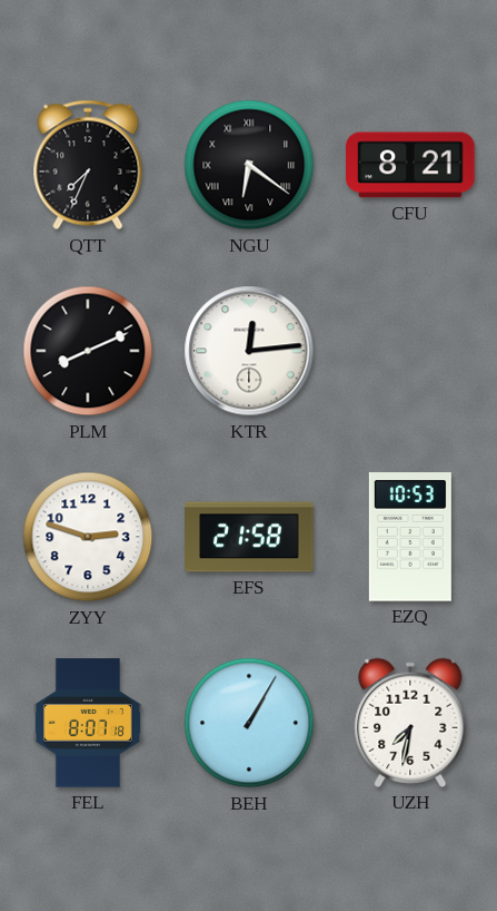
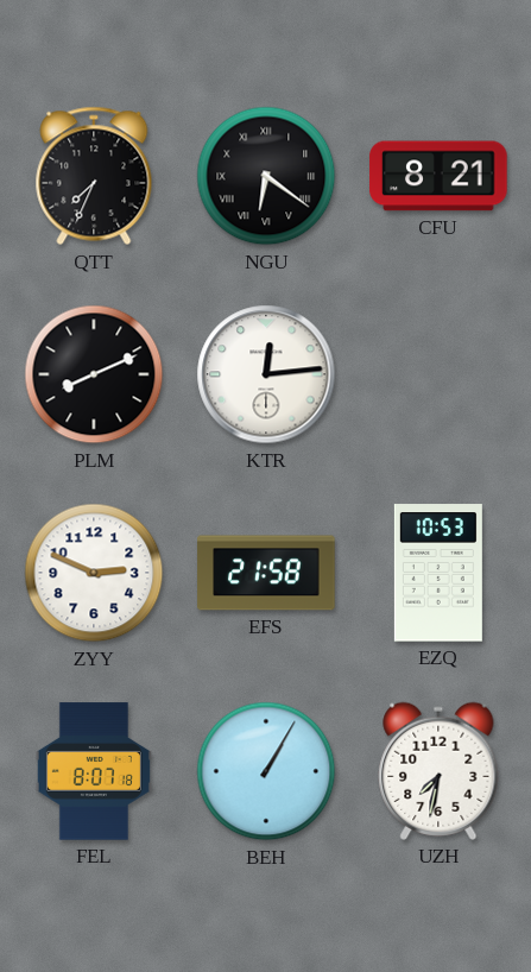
ZYY: 2:48 -> 2:49 (94, 573)
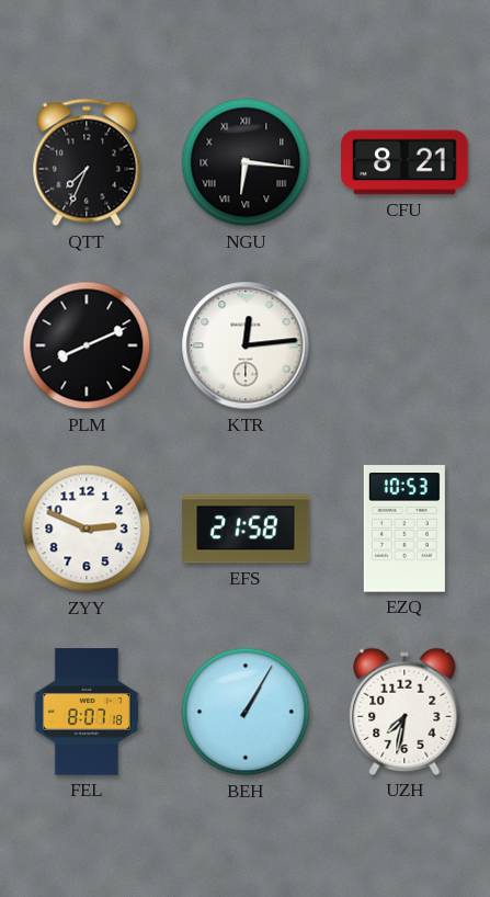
NGU: 6:21 -> 6:16 (246, 162)
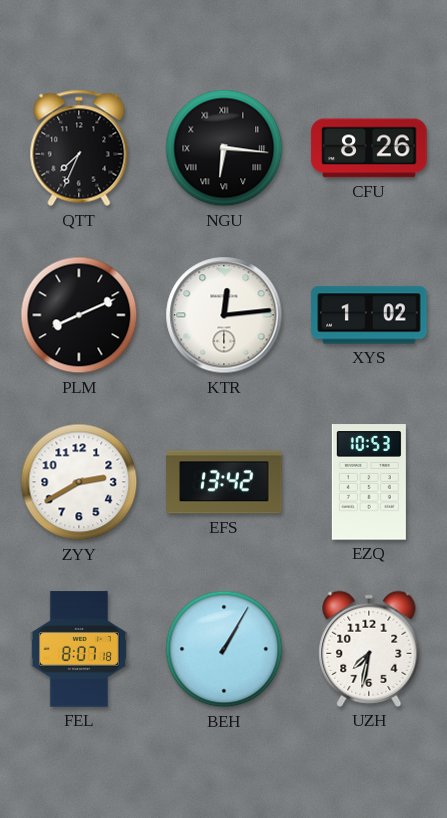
CFU: 8:21 -> 8:26 (369, 148)
XYS: none -> 1:02 (369, 315)
ZYY: 2:49 -> 2:40 (79, 482)
EFS: 21:58 -> 13:42 (224, 482)
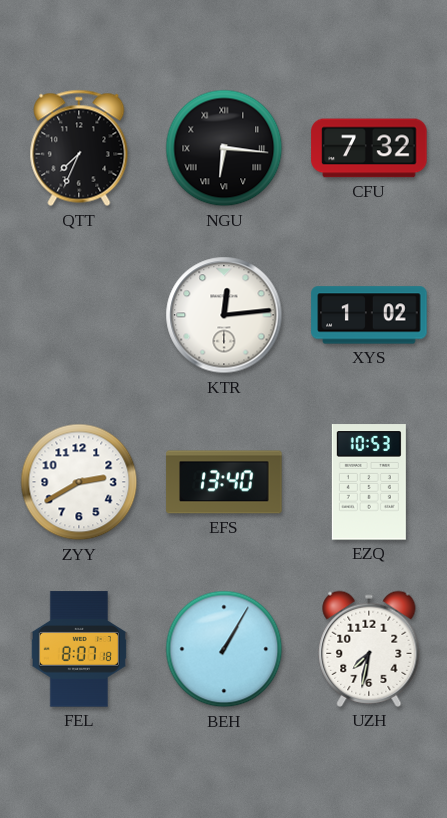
CFU: 8:26 -> 7:32 (369, 148)
PLM: 8:11 -> none (79, 315)
EFS: 13:42 -> 13:40 (224, 482)
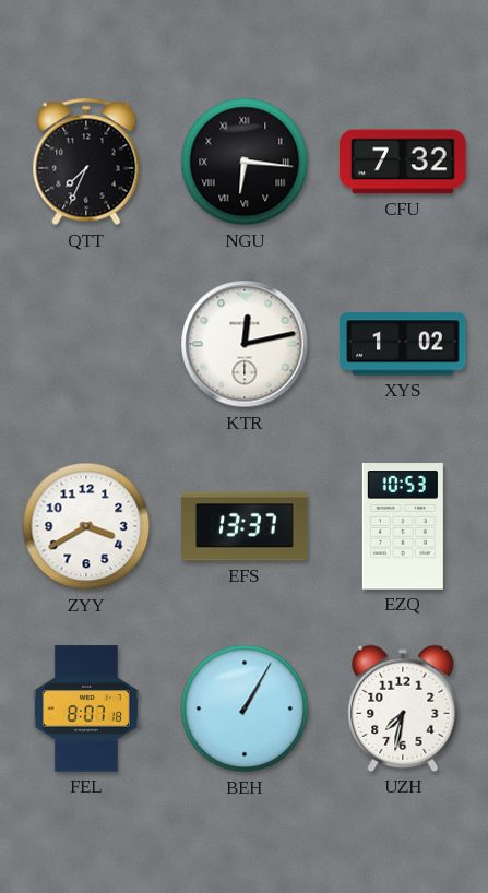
KTR: 12:14 -> 12:13 (245, 344)
ZYY: 2:40 -> 3:40 (86, 526)
EFS: 13:40 -> 13:37 (245, 526)
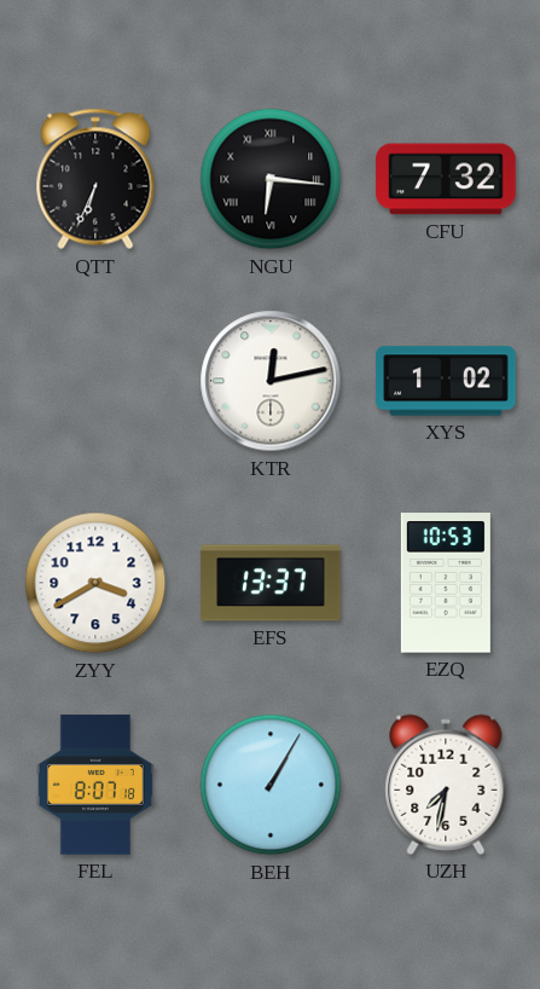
QTT: 7:34 -> 6:34 (95, 179)
